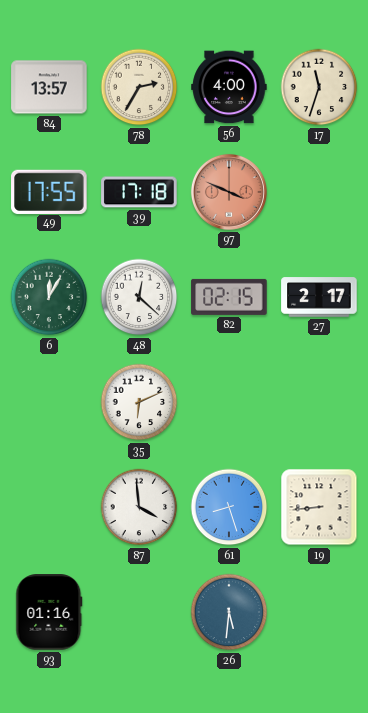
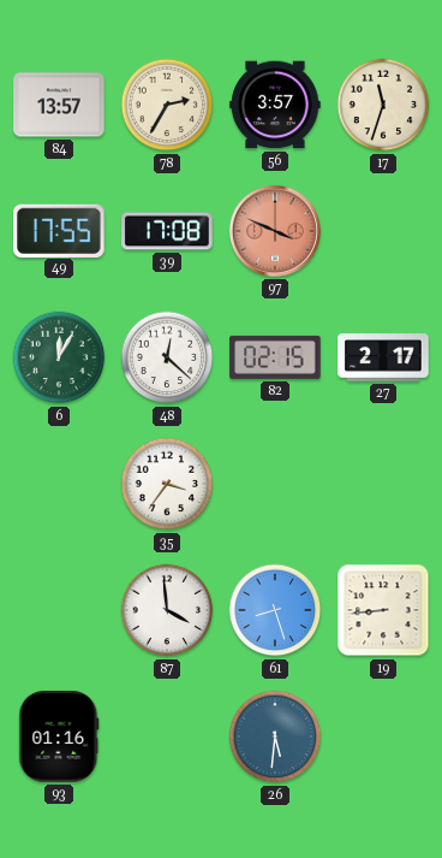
56: 4:00 -> 3:57 (275, 105)
39: 17:18 -> 17:08 (167, 231)
35: 6:11 -> 3:36 (167, 484)
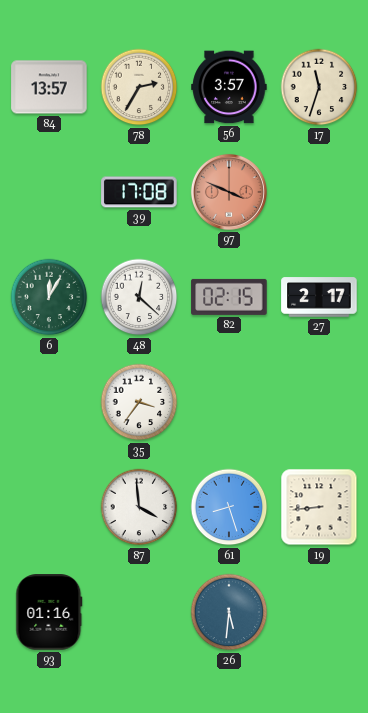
49: 17:55 -> none (59, 230)
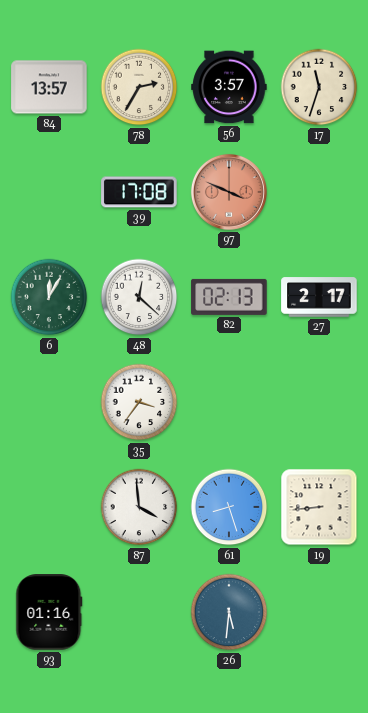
82: 02:15 -> 02:13 (229, 297)
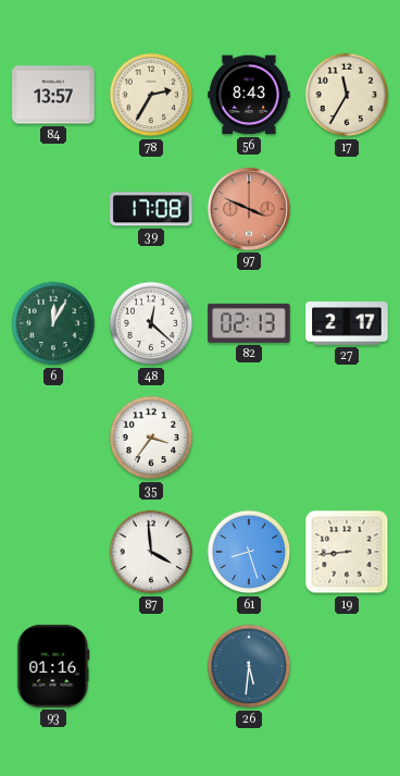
56: 3:57 -> 8:43 (249, 95)
17: 11:33 -> 11:35 (347, 95)
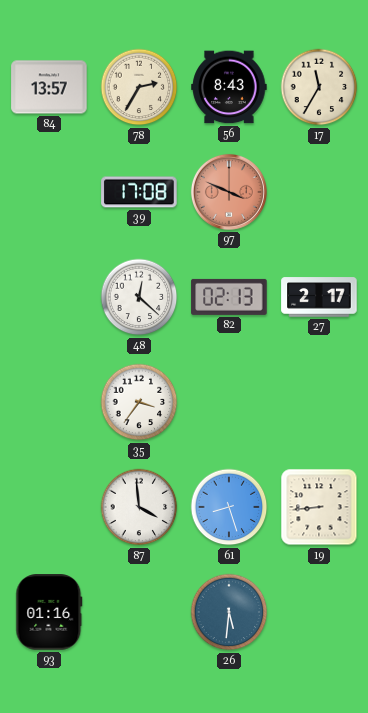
6: 12:05 -> none (53, 323)
